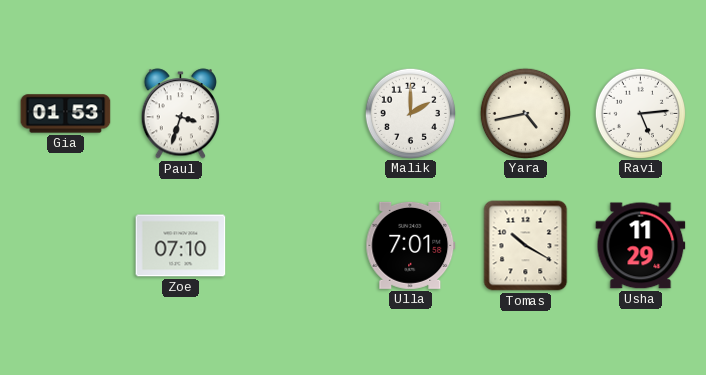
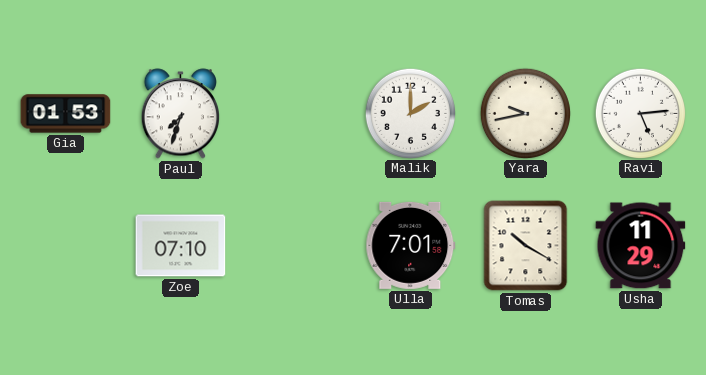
Paul: 3:33 -> 7:33 (180, 114)
Yara: 4:43 -> 9:43 (525, 113)
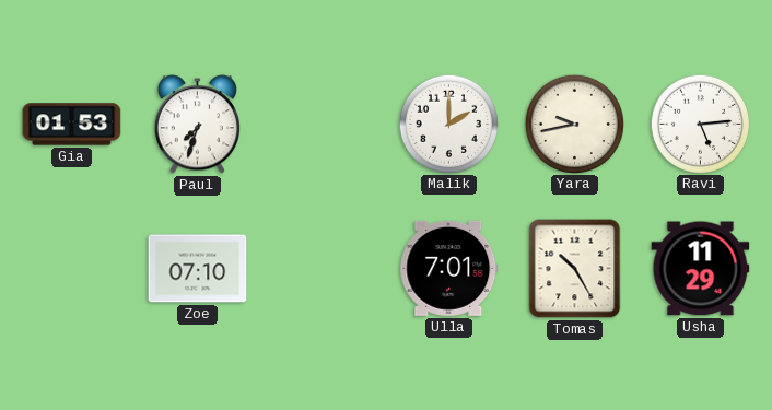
Tomas: 10:20 -> 10:25 (575, 269)
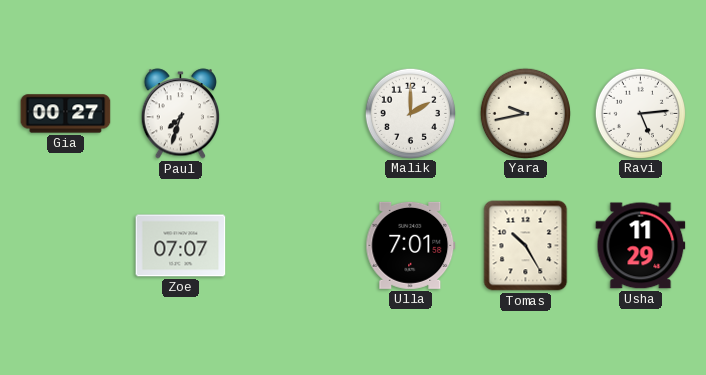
Gia: 01:53 -> 00:27 (66, 114)
Zoe: 07:10 -> 07:07 (181, 246)
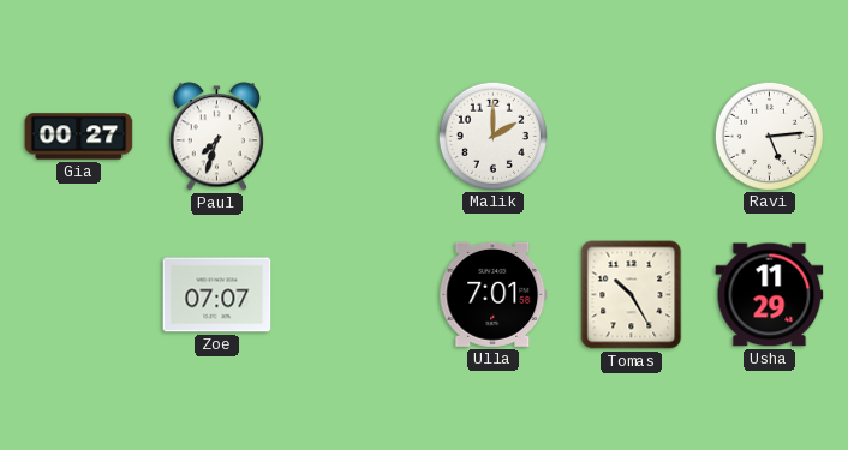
Yara: 9:43 -> none (525, 113)
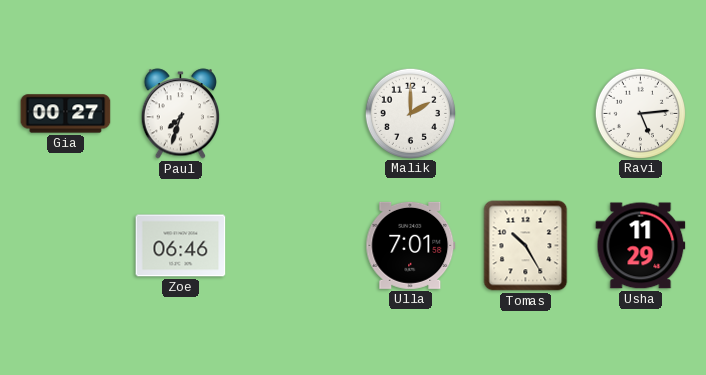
Zoe: 07:07 -> 06:46 (181, 246)
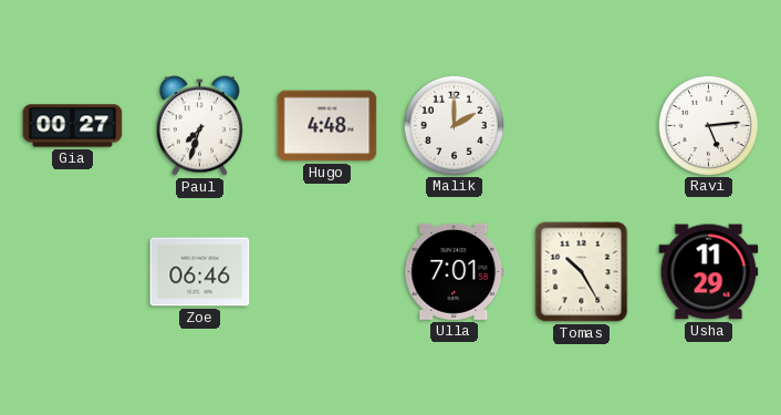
Hugo: none -> 4:48 (327, 126)
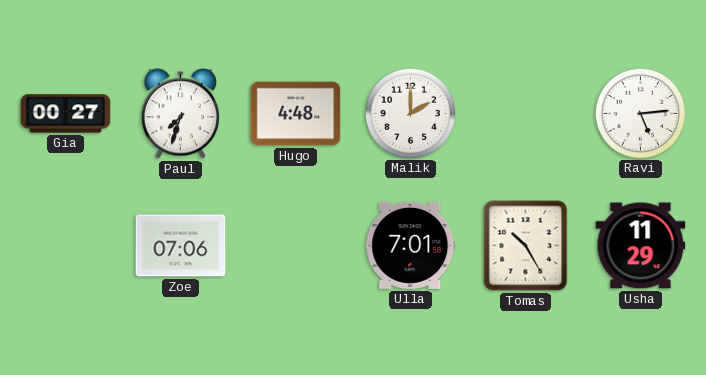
Zoe: 06:46 -> 07:06 (181, 246)
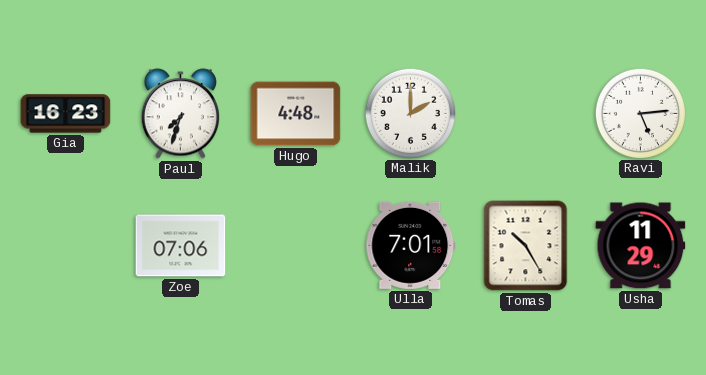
Gia: 00:27 -> 16:23 (66, 114)
